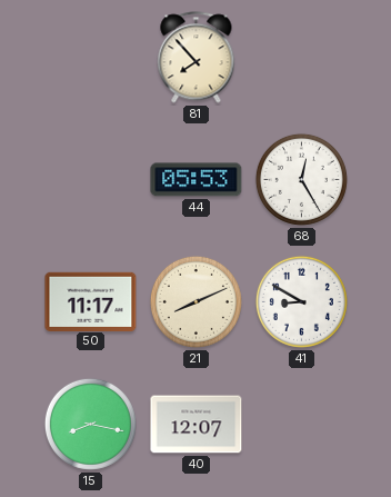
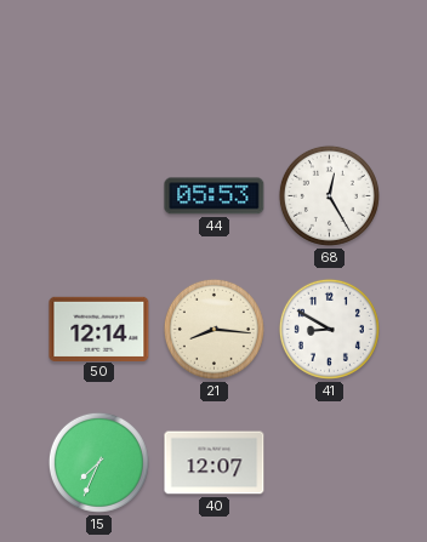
81: 7:53 -> none (197, 58)
50: 11:17 -> 12:14 (99, 329)
21: 8:11 -> 8:16 (213, 329)
15: 8:17 -> 7:34 (98, 462)
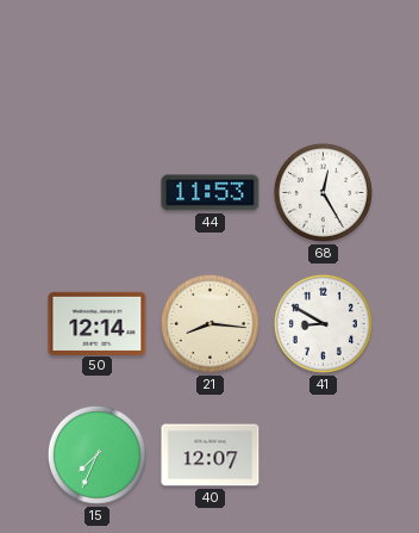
44: 05:53 -> 11:53 (211, 193)
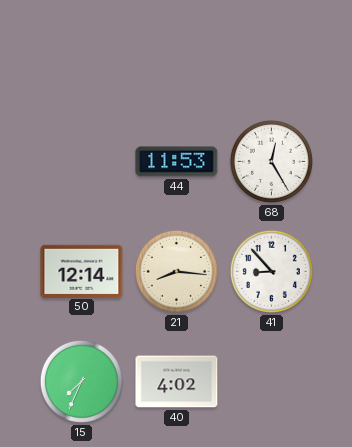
41: 8:50 -> 8:53 (271, 271)
40: 12:07 -> 4:02 (177, 382)
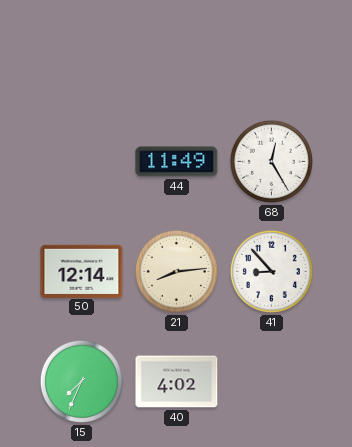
44: 11:53 -> 11:49 (177, 162)
21: 8:16 -> 8:14 (176, 271)
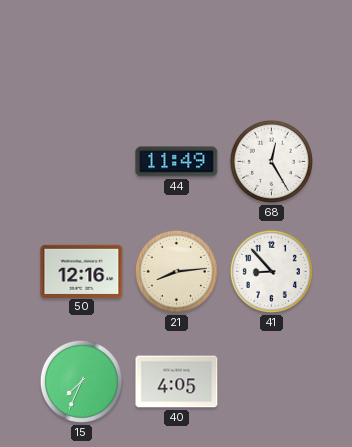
50: 12:14 -> 12:16 (82, 271)
40: 4:02 -> 4:05 (177, 382)
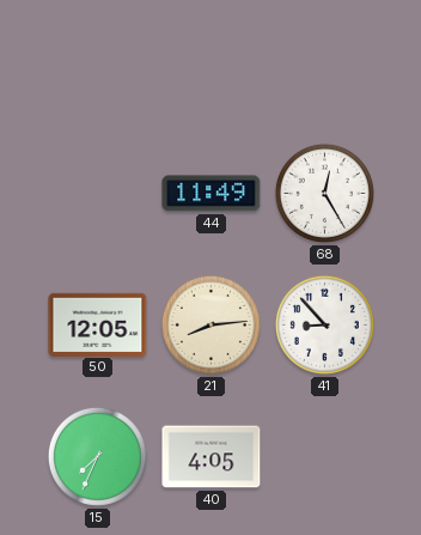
50: 12:16 -> 12:05 (98, 324)
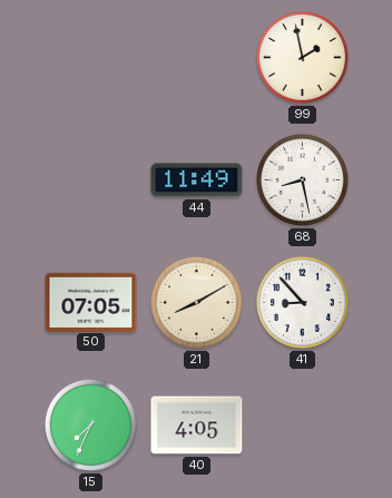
99: none -> 1:58 (302, 57)
68: 12:25 -> 8:28 (302, 179)
50: 12:05 -> 07:05 (91, 302)
21: 8:14 -> 8:10 (196, 302)
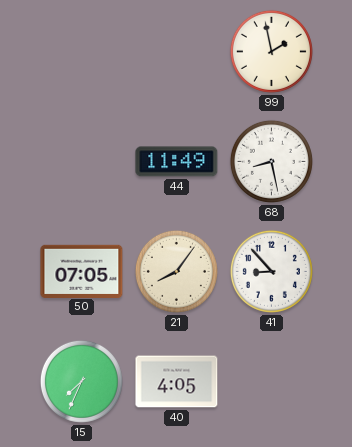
21: 8:10 -> 8:06 (176, 271)
